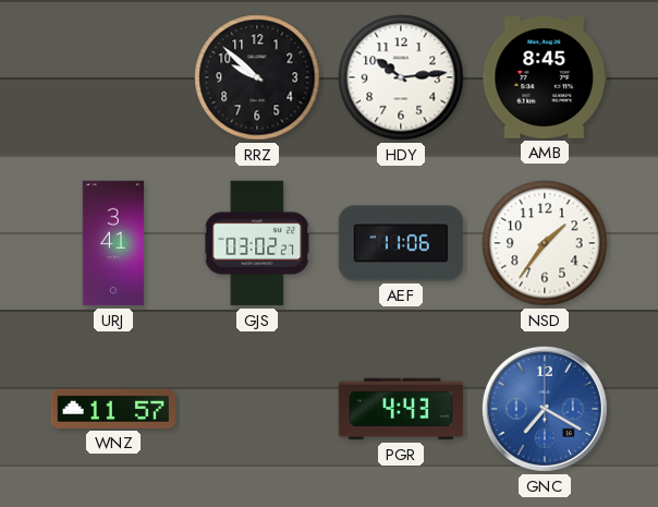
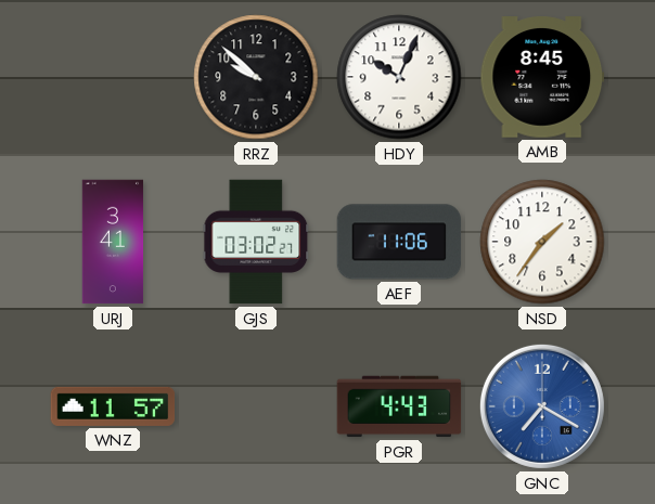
HDY: 10:14 -> 10:04 (399, 77)
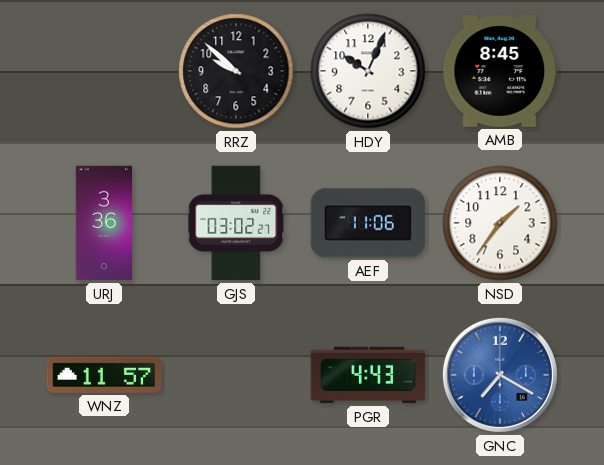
URJ: 3:41 -> 3:36 (104, 223)
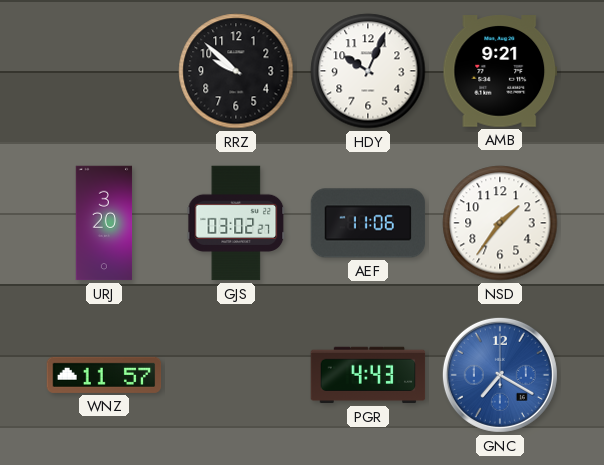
AMB: 8:45 -> 9:21 (500, 71)
URJ: 3:36 -> 3:20 (104, 223)
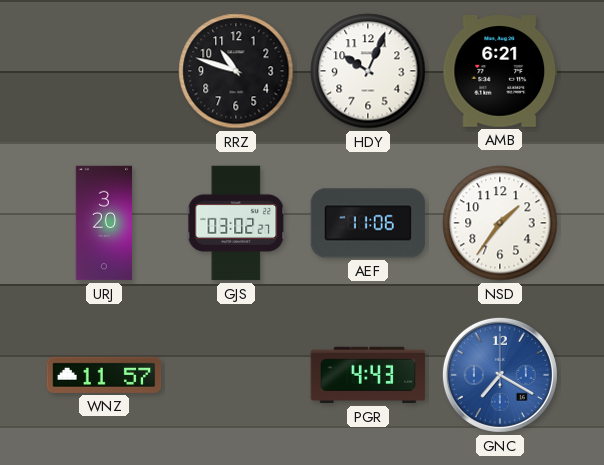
RRZ: 9:52 -> 10:48 (236, 71)
AMB: 9:21 -> 6:21 (500, 71)
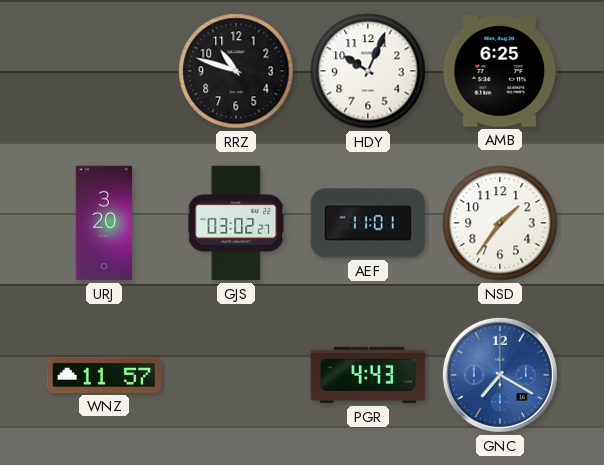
AMB: 6:21 -> 6:25 (500, 71)
AEF: 11:06 -> 11:01 (368, 223)
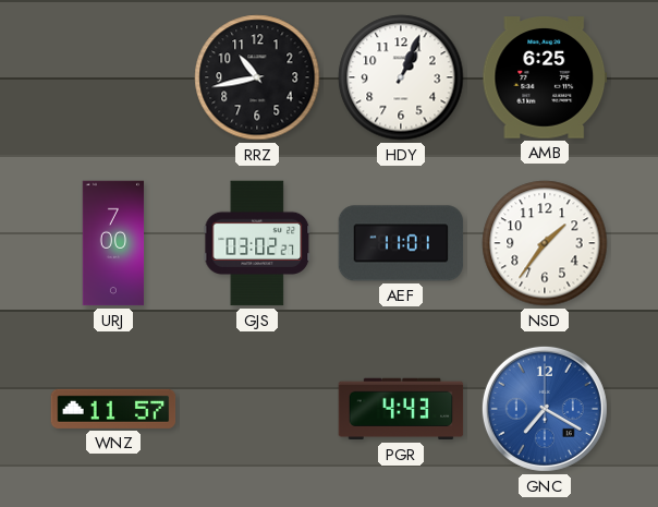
RRZ: 10:48 -> 10:43 (257, 77)
HDY: 10:04 -> 1:04 (401, 77)
URJ: 3:20 -> 7:00 (113, 243)
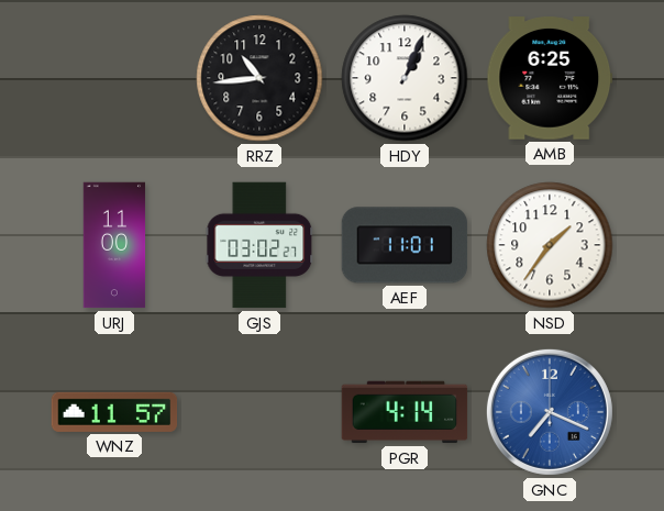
RRZ: 10:43 -> 10:44 (259, 78)
URJ: 7:00 -> 11:00 (114, 245)
PGR: 4:43 -> 4:14 (405, 412)
GNC: 7:20 -> 7:19 (550, 412)
